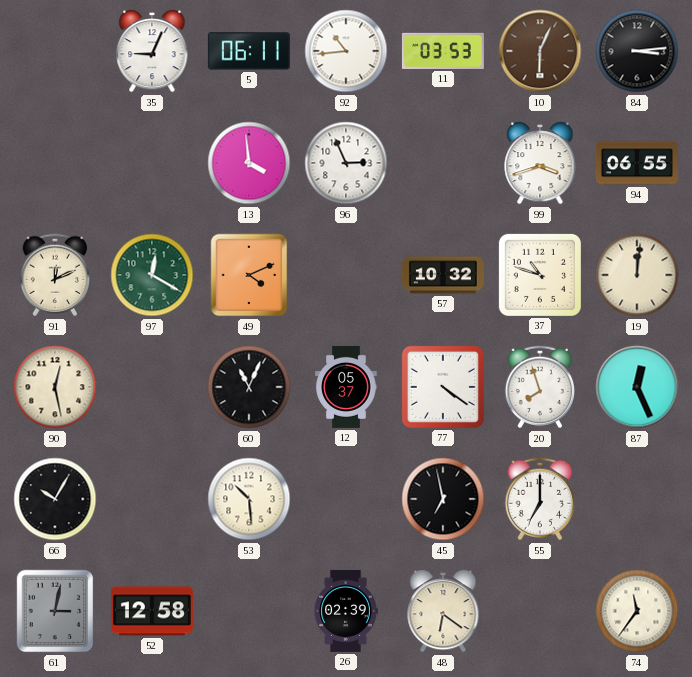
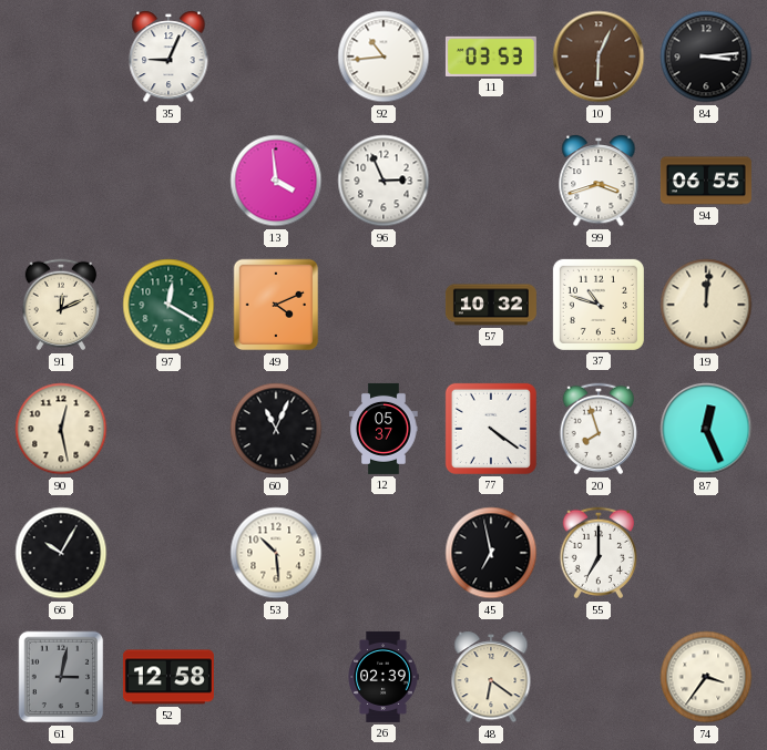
5: 06:11 -> none (249, 51)
74: 11:36 -> 3:36 (706, 677)
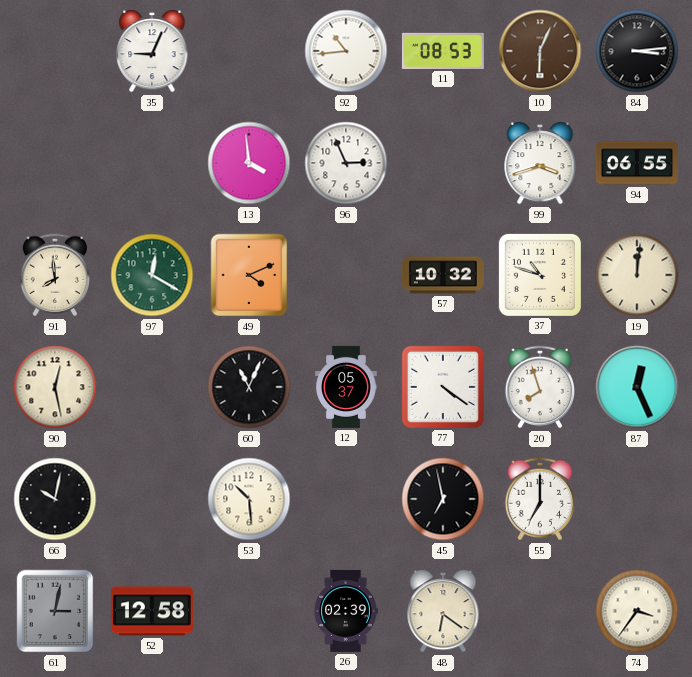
11: 03:53 -> 08:53 (443, 51)
91: 12:11 -> 7:59 (55, 275)
66: 10:05 -> 10:02 (55, 499)
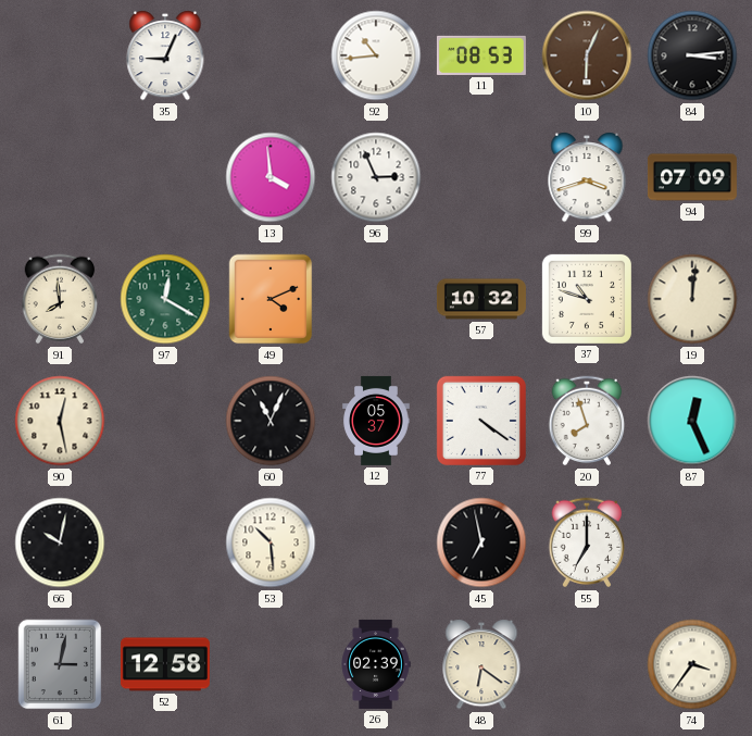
94: 06:55 -> 07:09 (692, 177)
